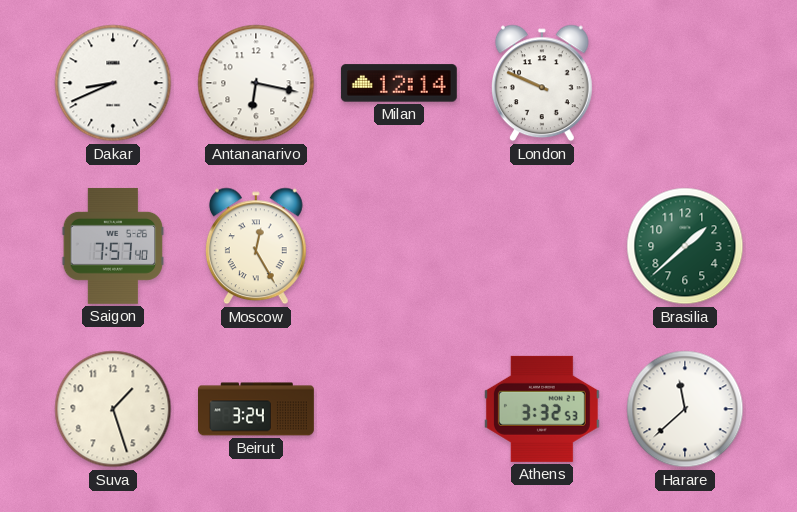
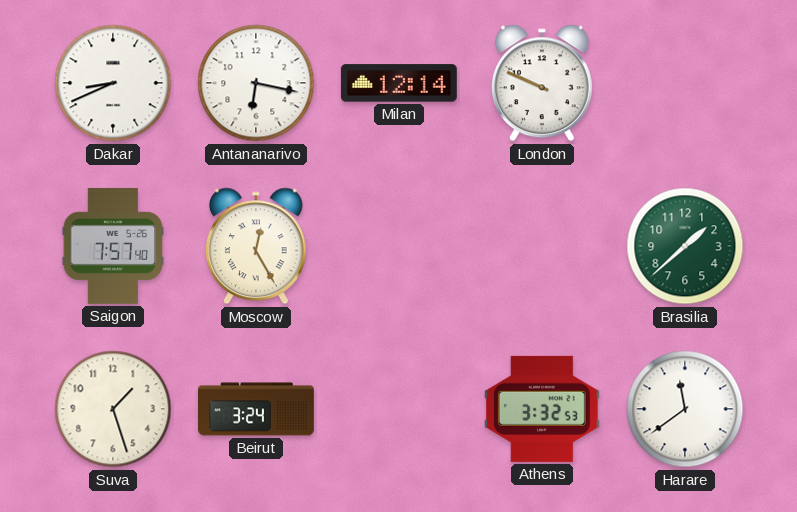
Harare: 11:38 -> 11:39 (685, 409)
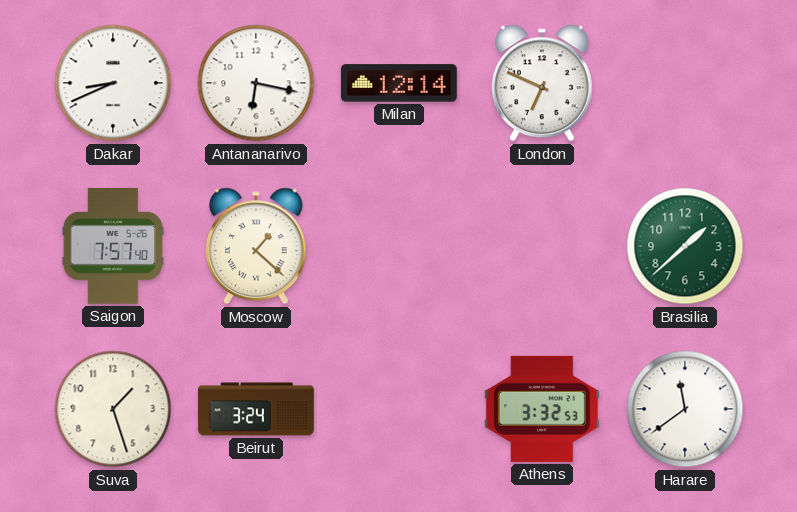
London: 9:49 -> 6:49 (542, 83)
Moscow: 12:25 -> 1:22 (256, 246)
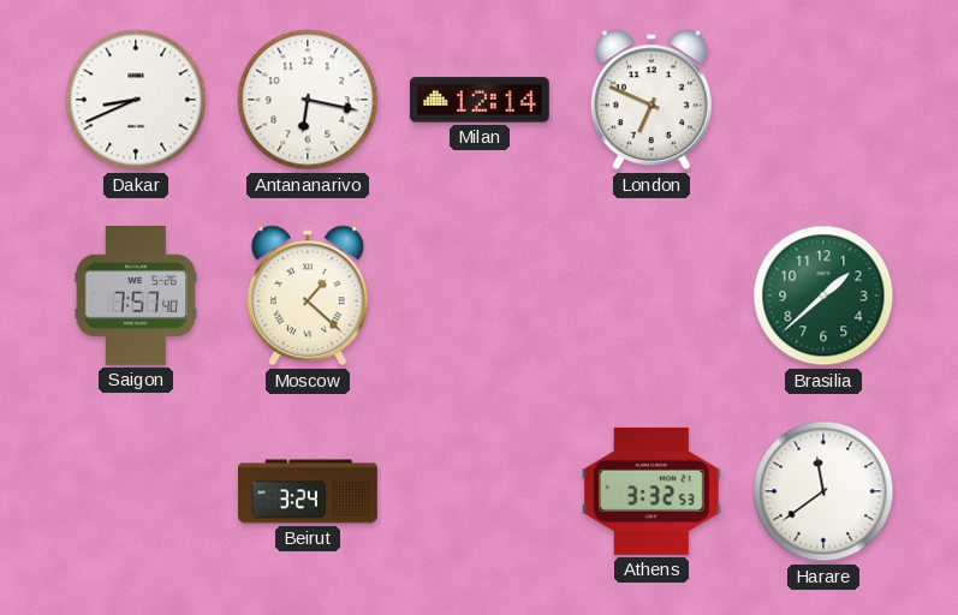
Suva: 1:27 -> none (113, 409)
